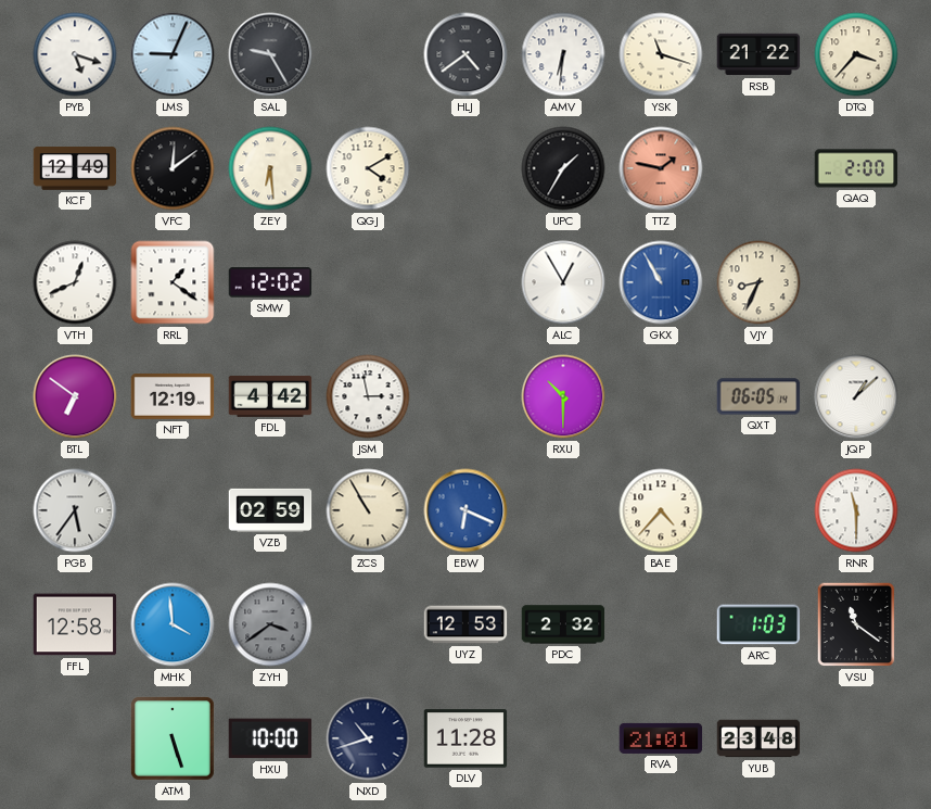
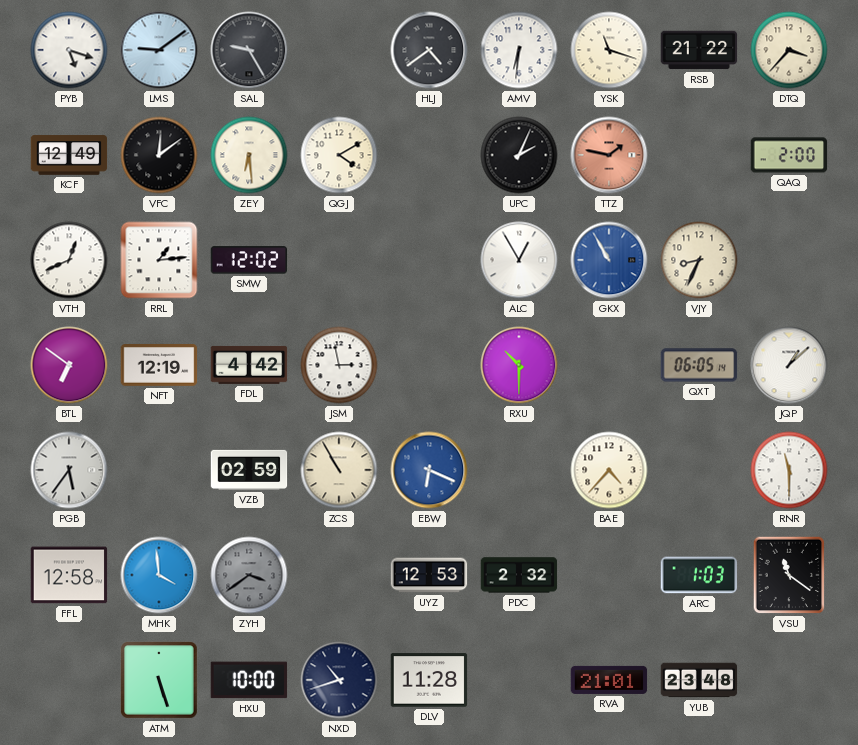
LMS: 9:04 -> 9:09 (159, 50)
UPC: 1:35 -> 2:04 (519, 155)
RRL: 1:21 -> 1:14 (159, 260)
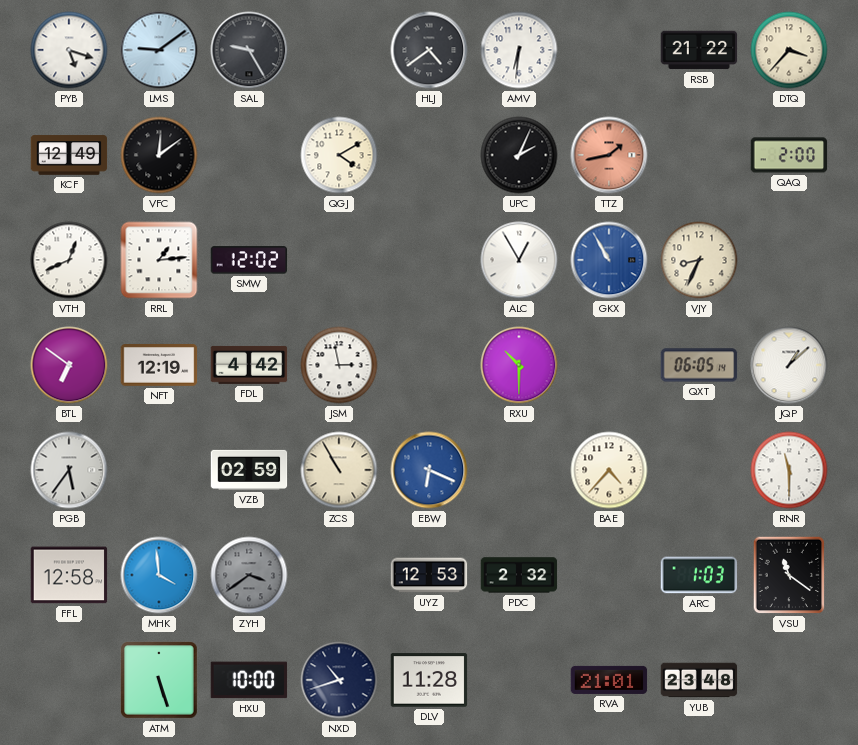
YSK: 11:18 -> none (609, 50)
ZEY: 6:29 -> none (249, 155)
TTZ: 1:47 -> 1:43 (609, 155)
